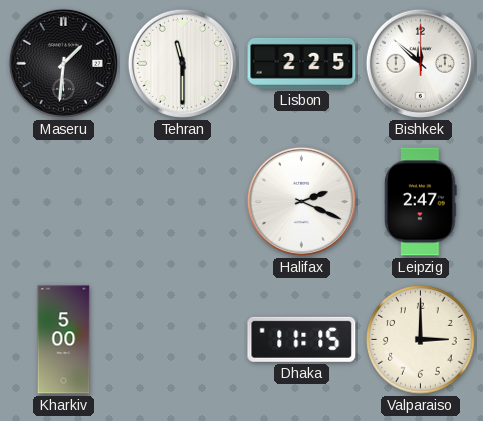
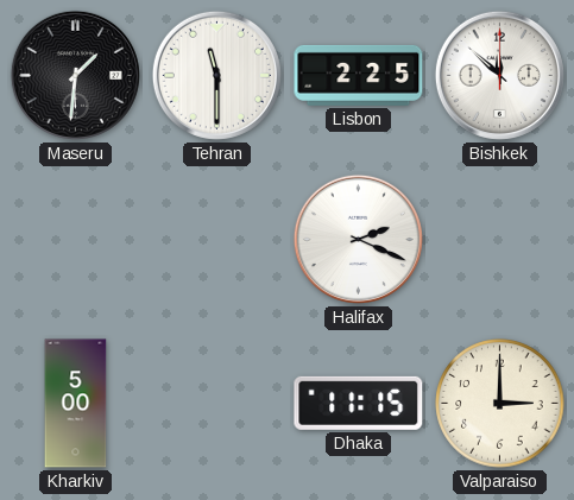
Leipzig: 2:47 -> none (421, 202)
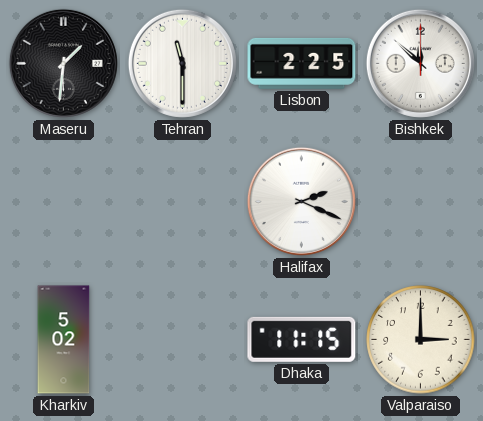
Kharkiv: 5:00 -> 5:02 (64, 340)
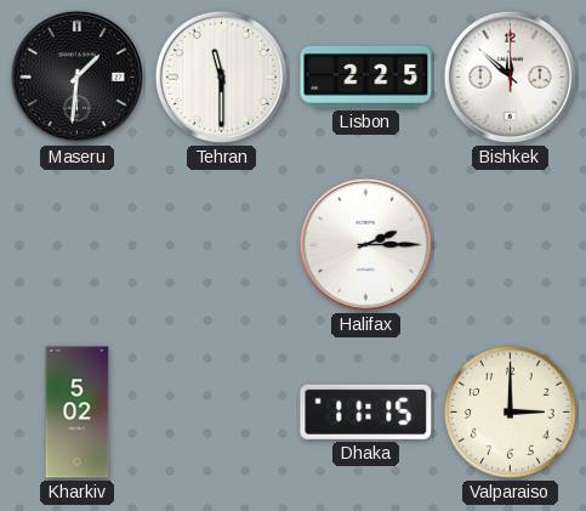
Halifax: 2:19 -> 2:15 (365, 244)
